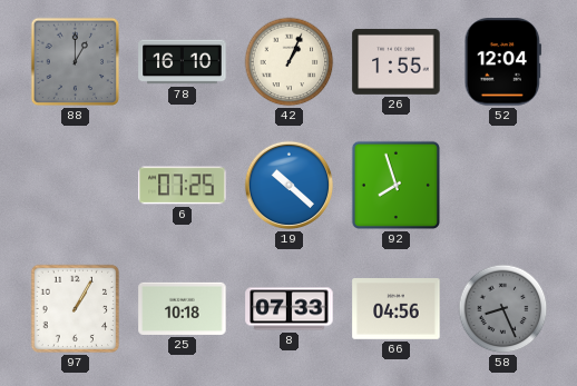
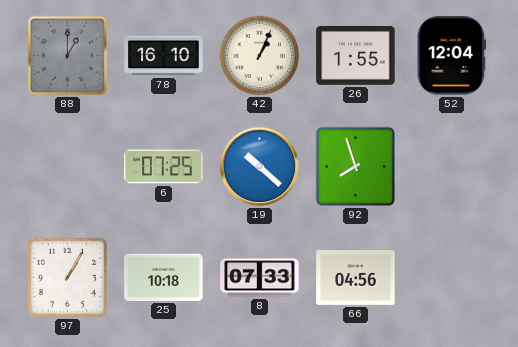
58: 8:26 -> none (503, 309)
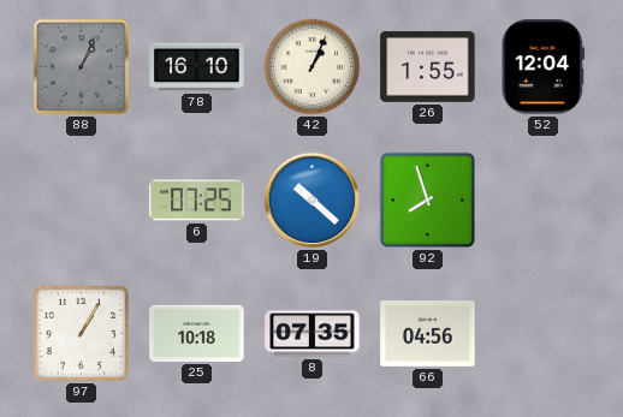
88: 1:00 -> 1:04 (82, 67)
8: 07:33 -> 07:35 (313, 334)
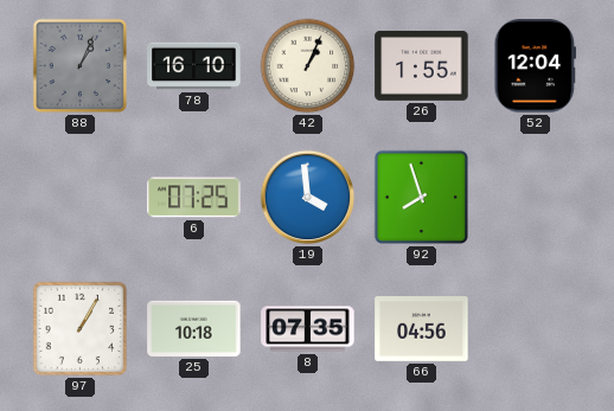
19: 10:22 -> 3:59 (308, 198)
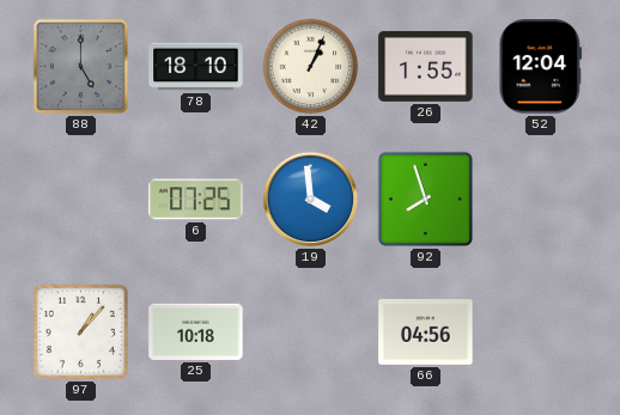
88: 1:04 -> 5:00 (81, 67)
78: 16:10 -> 18:10 (196, 67)
97: 1:05 -> 1:07 (81, 332)
8: 07:35 -> none (308, 329)
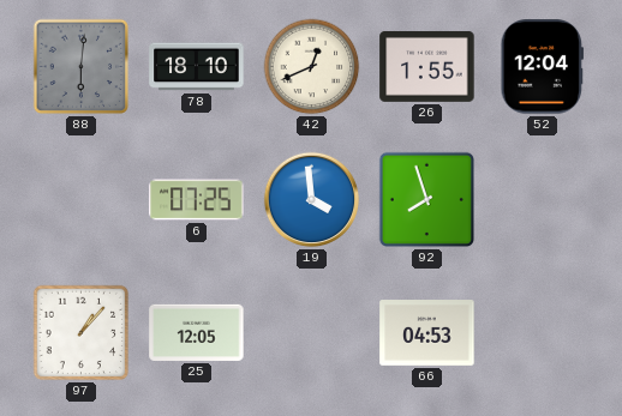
88: 5:00 -> 6:01 (82, 67)
42: 1:04 -> 12:41 (312, 67)
25: 10:18 -> 12:05 (197, 332)
66: 04:56 -> 04:53 (427, 333)
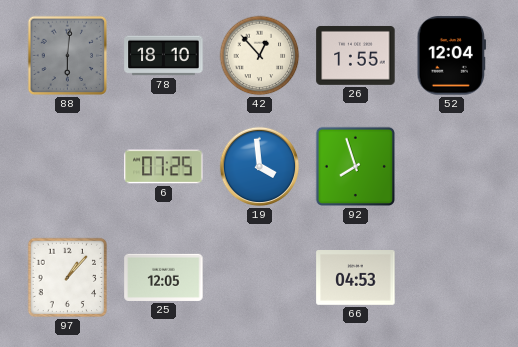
42: 12:41 -> 12:53 (260, 56)
